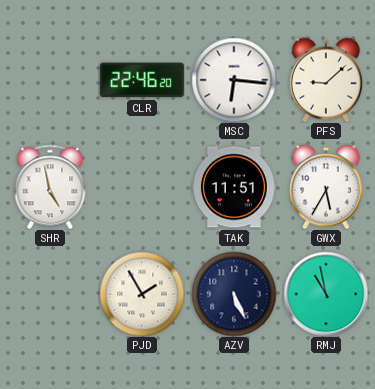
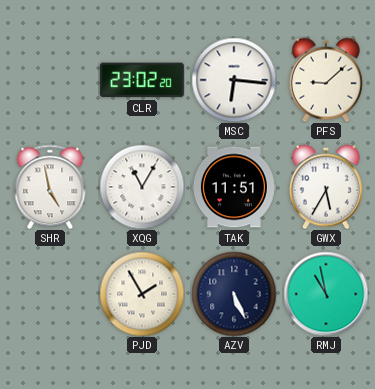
CLR: 22:46 -> 23:02 (142, 80)
XQG: none -> 11:05 (142, 187)
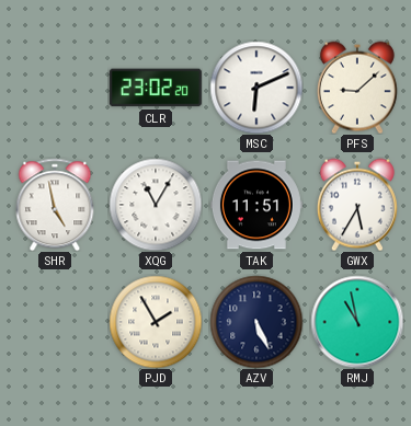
MSC: 6:16 -> 6:11 (256, 88)
